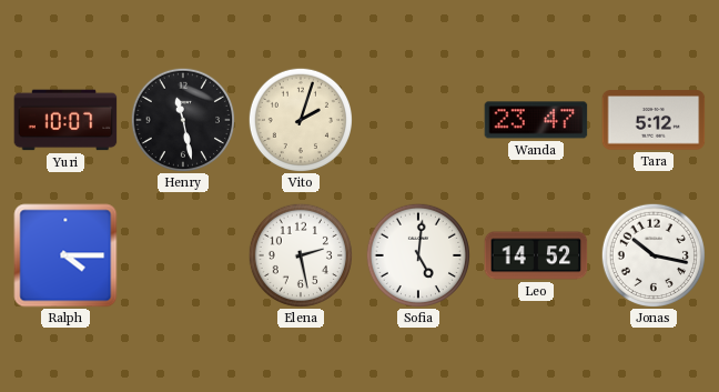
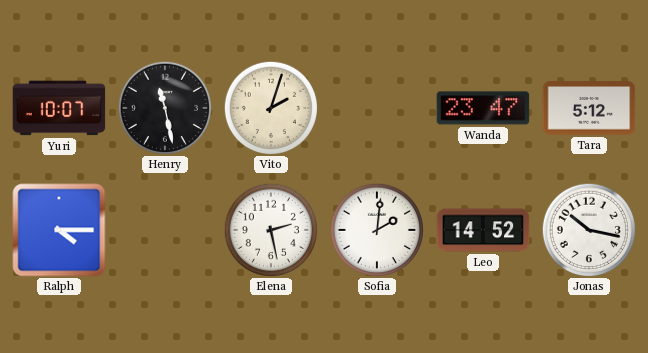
Sofia: 5:01 -> 2:01 (376, 229)
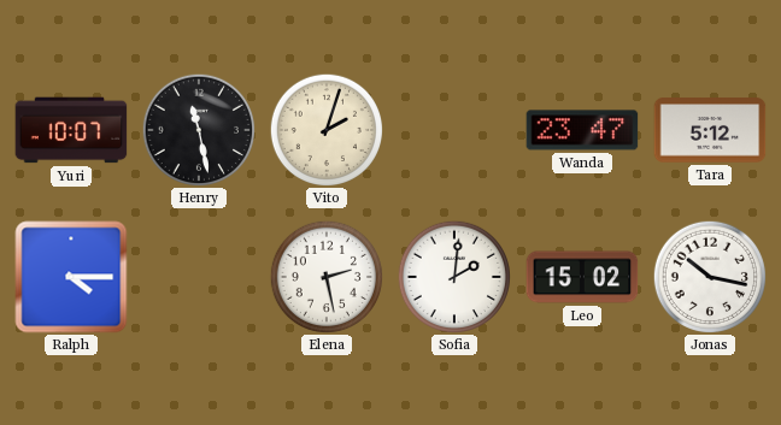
Leo: 14:52 -> 15:02 (582, 277)
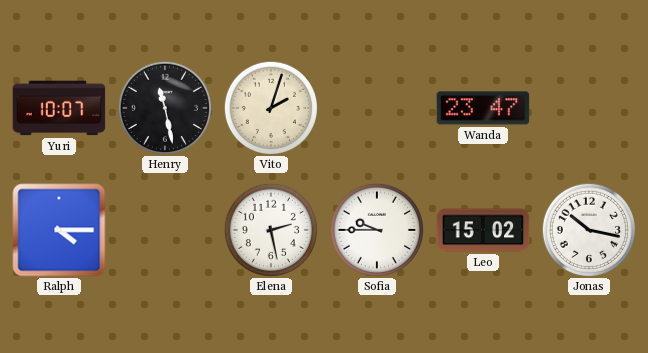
Tara: 5:12 -> none (710, 130)
Sofia: 2:01 -> 9:45 (376, 229)
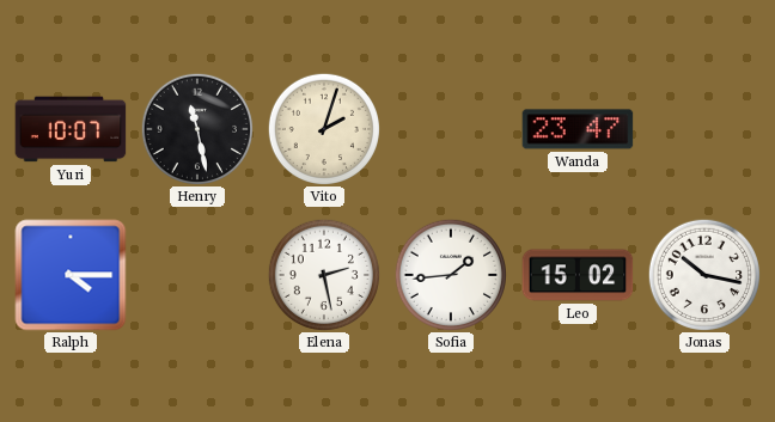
Sofia: 9:45 -> 1:44 (450, 274)
